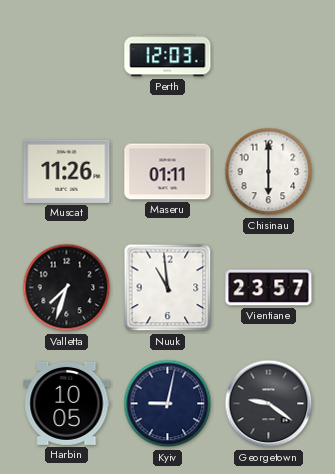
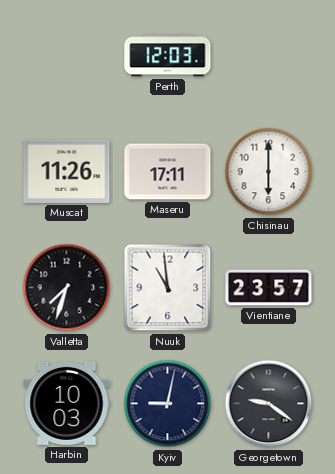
Maseru: 01:11 -> 17:11 (168, 172)
Harbin: 10:05 -> 10:03 (67, 403)
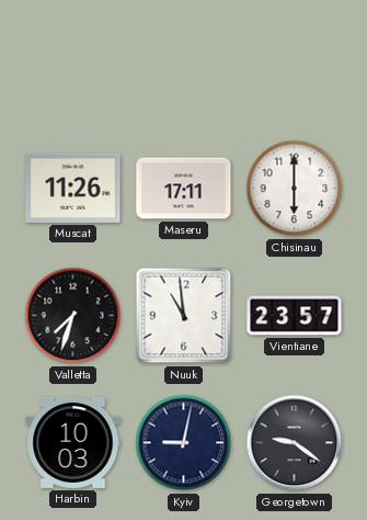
Perth: 12:03 -> none (168, 56)
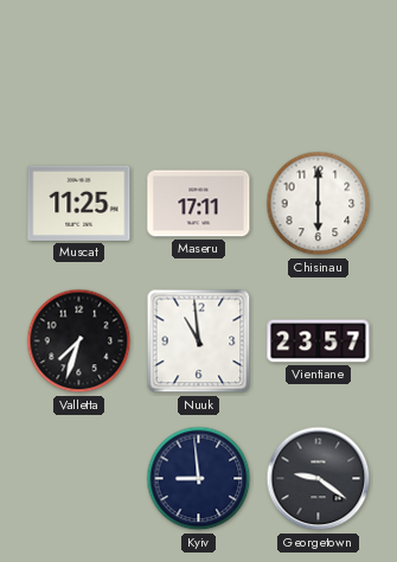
Muscat: 11:26 -> 11:25 (79, 203)
Harbin: 10:03 -> none (73, 442)
Kyiv: 9:02 -> 8:59 (199, 479)
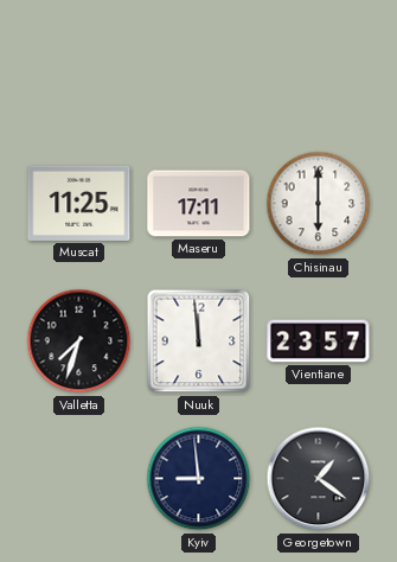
Nuuk: 10:59 -> 11:59 (199, 341)
Georgetown: 9:21 -> 1:21 (319, 479)
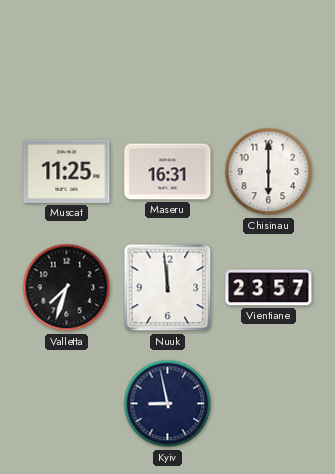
Maseru: 17:11 -> 16:31 (168, 172)
Kyiv: 8:59 -> 8:58 (168, 404)
Georgetown: 1:21 -> none (319, 479)
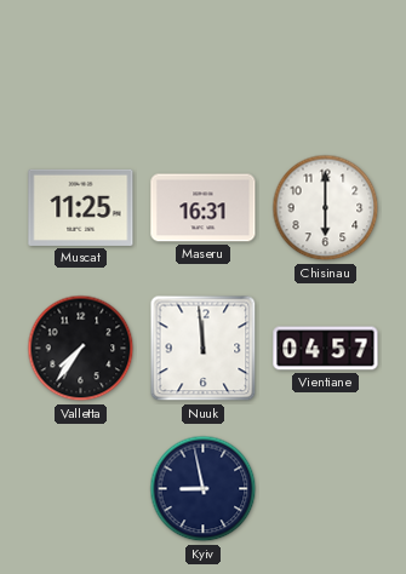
Valletta: 7:33 -> 7:36 (81, 349)
Vientiane: 23:57 -> 04:57 (326, 349)
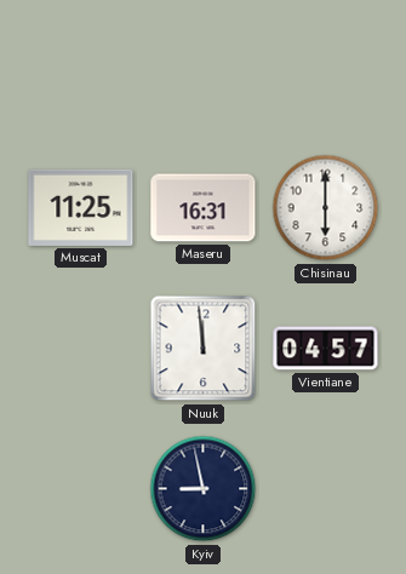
Valletta: 7:36 -> none (81, 349)
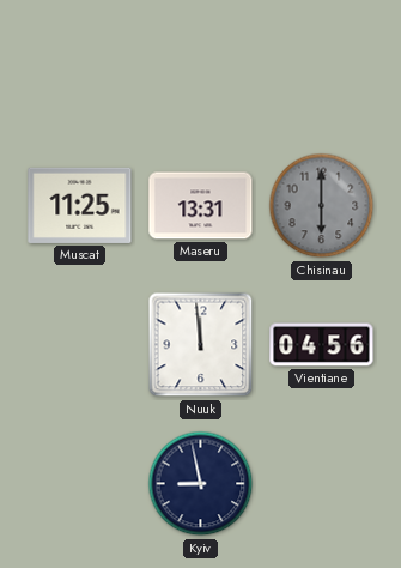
Maseru: 16:31 -> 13:31 (201, 206)
Chisinau dial: white -> grey (322, 206)
Vientiane: 04:57 -> 04:56 (322, 345)
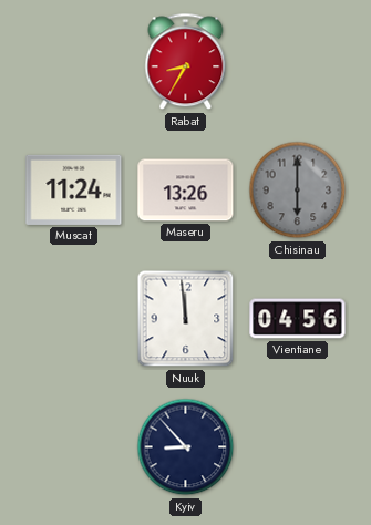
Rabat: none -> 8:35 (186, 62)
Muscat: 11:25 -> 11:24 (74, 189)
Maseru: 13:31 -> 13:26 (186, 191)
Kyiv: 8:58 -> 8:53 (186, 447)
